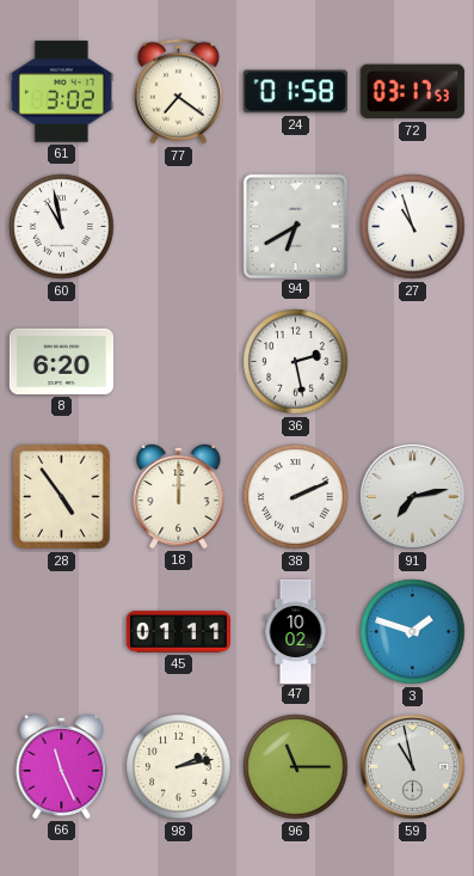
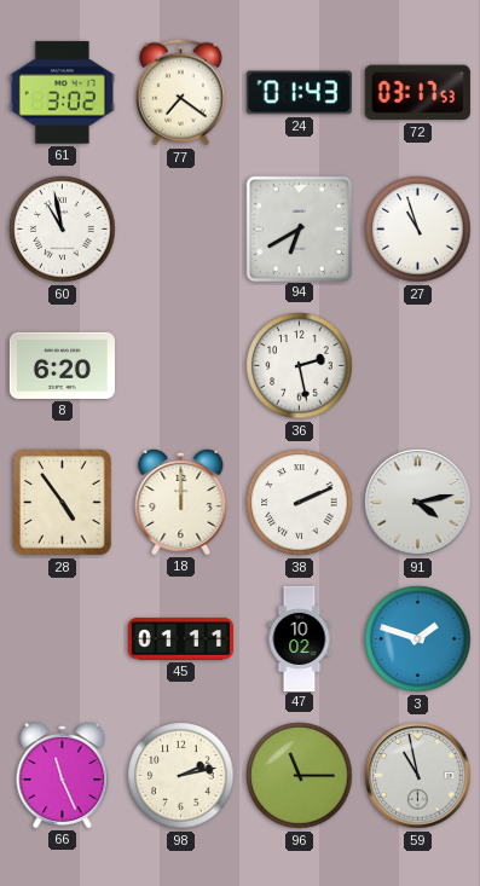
24: 01:58 -> 01:43 (299, 93)
91: 7:13 -> 4:13 (418, 503)
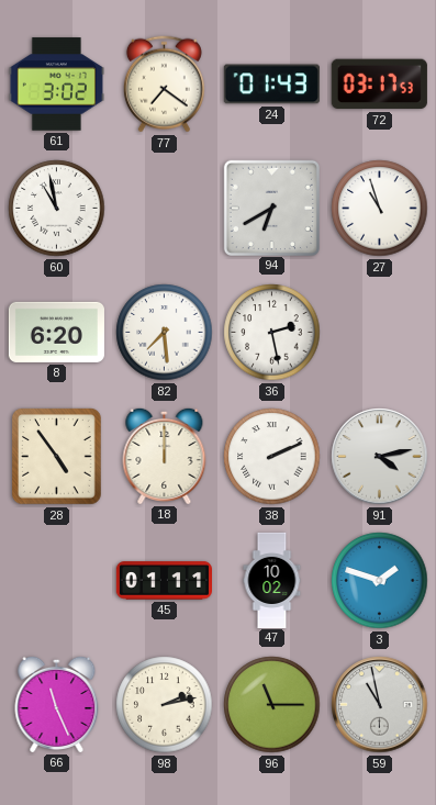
82: none -> 7:29 (165, 333)
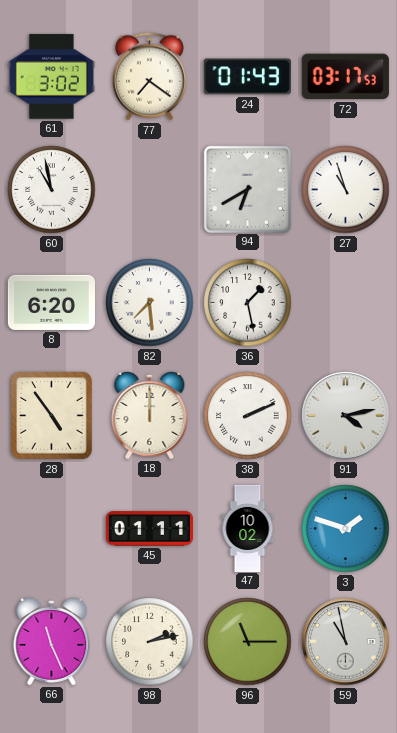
36: 2:28 -> 1:28 (248, 303)
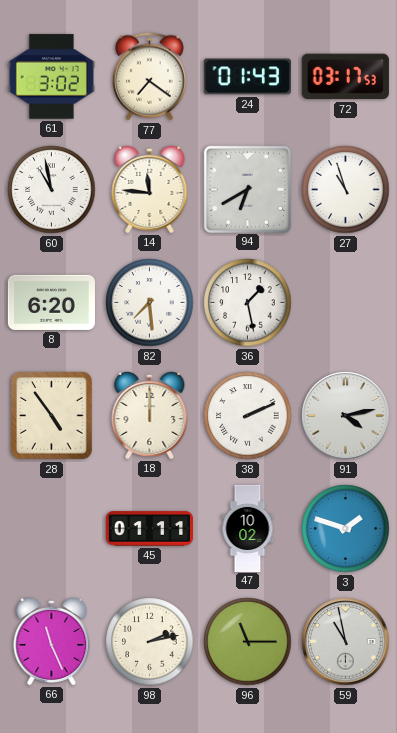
14: none -> 11:46 (150, 189)
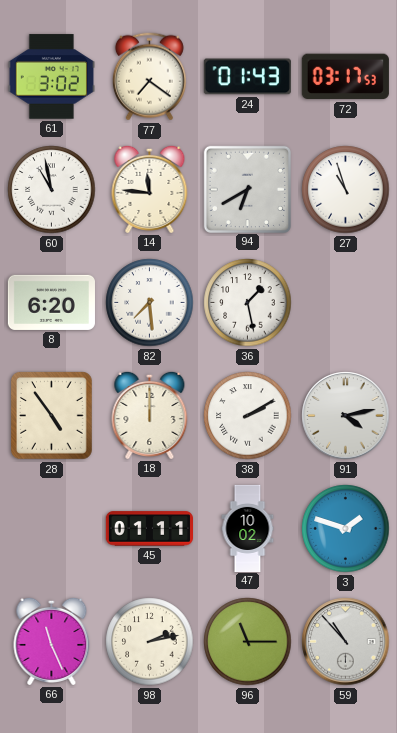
38: 2:11 -> 2:10 (248, 416)
59: 10:58 -> 10:53 (346, 642)
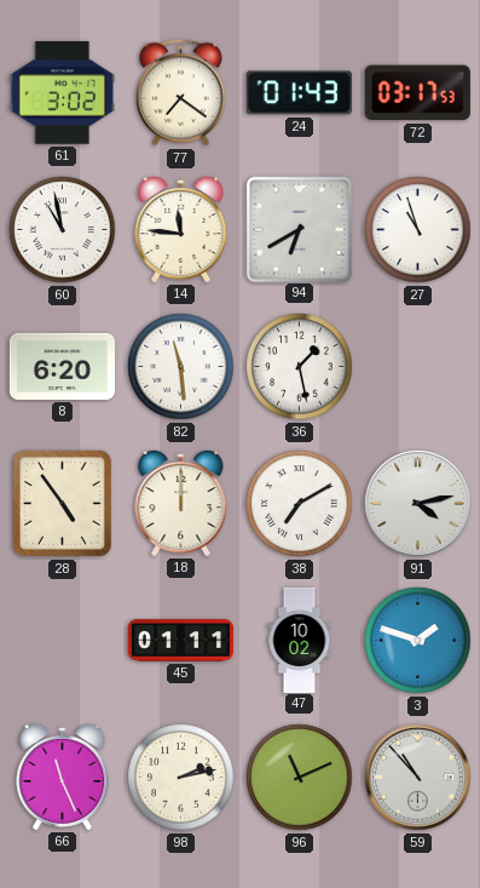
82: 7:29 -> 11:29 (181, 367)
38: 2:10 -> 7:10 (300, 504)
96: 11:15 -> 11:11 (300, 778)
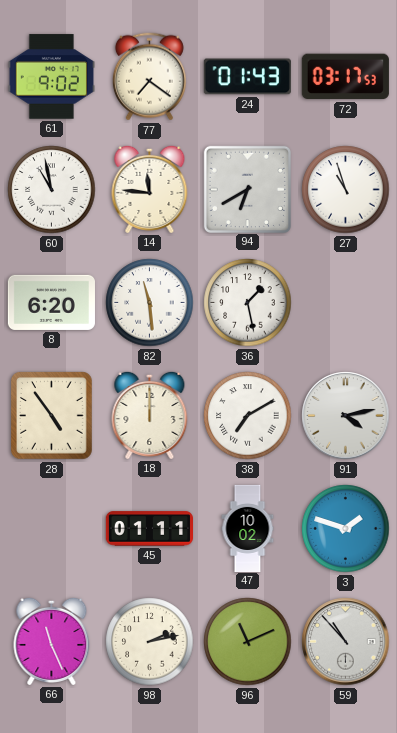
61: 3:02 -> 9:02 (51, 77)
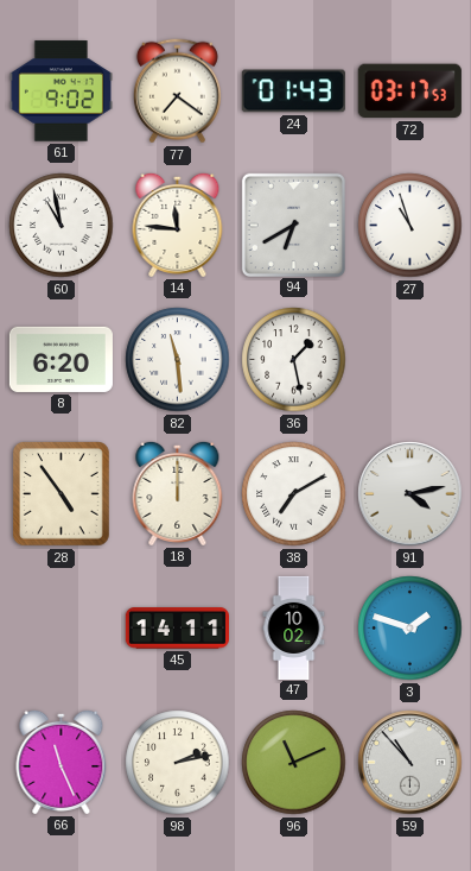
45: 01:11 -> 14:11 (177, 629)
